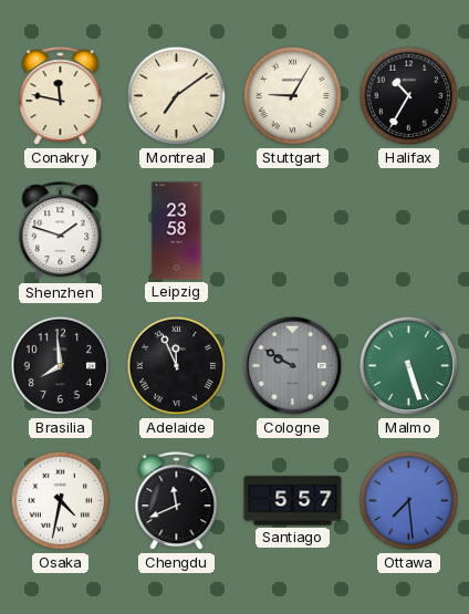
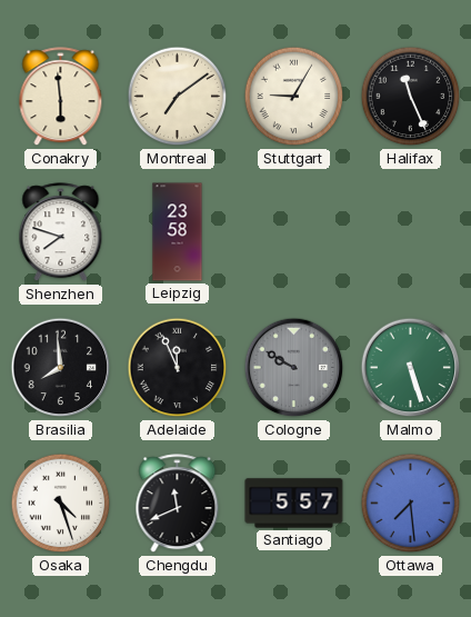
Conakry: 11:47 -> 5:59 (61, 97)
Halifax: 10:35 -> 11:26 (411, 97)
Shenzhen: 1:48 -> 7:48 (61, 232)
Osaka: 4:32 -> 4:27 (61, 504)
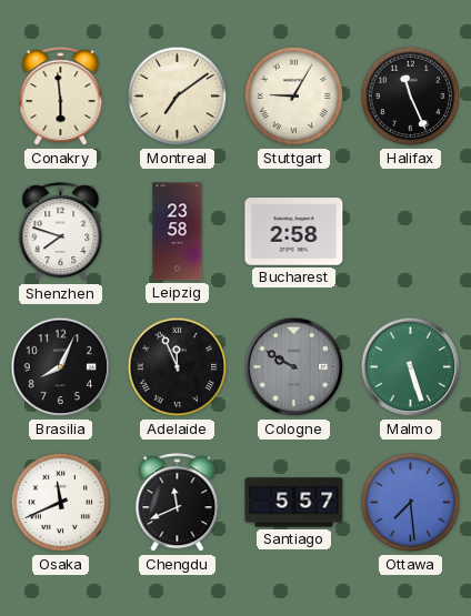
Bucharest: none -> 2:58 (294, 232)
Brasilia: 7:59 -> 8:04 (61, 367)
Osaka: 4:27 -> 11:41 (61, 503)
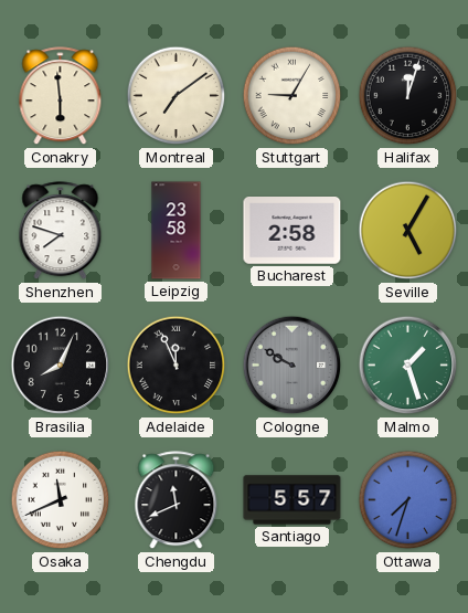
Halifax: 11:26 -> 12:03 (408, 96)
Seville: none -> 5:05 (408, 231)
Malmo: 5:27 -> 1:27 (408, 366)
Ottawa: 7:29 -> 7:33 (408, 500)
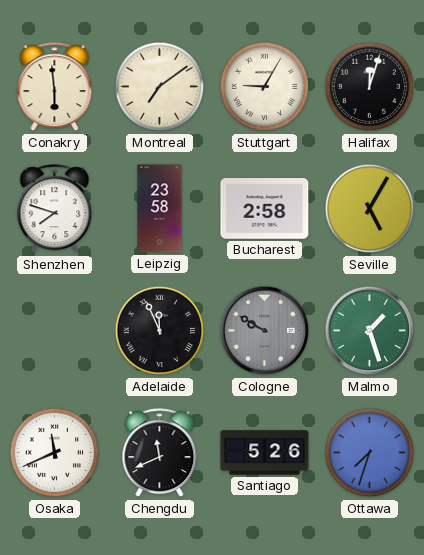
Brasilia: 8:04 -> none (61, 366)
Santiago: 5:57 -> 5:26 (265, 453)
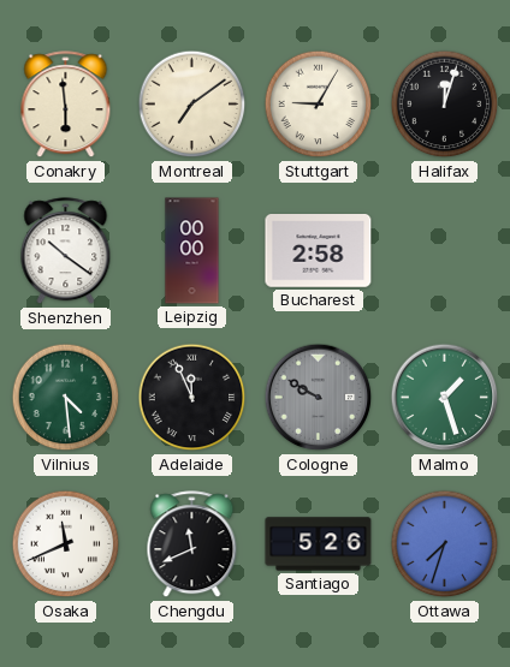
Shenzhen: 7:48 -> 10:21 (66, 251)
Leipzig: 23:58 -> 00:00 (192, 251)
Seville: 5:05 -> none (370, 209)
Vilnius: none -> 4:29 (66, 398)
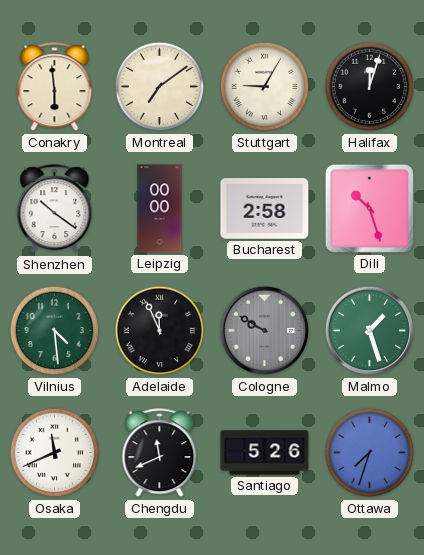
Dili: none -> 10:27 (369, 208)
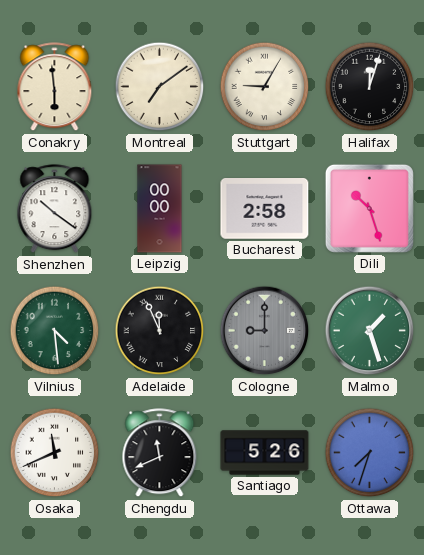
Cologne: 9:50 -> 9:00 (265, 331)
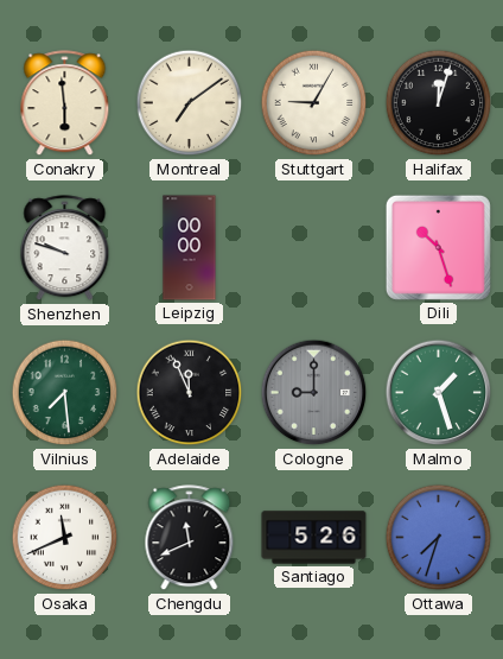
Shenzhen: 10:21 -> 9:48 (65, 248)
Bucharest: 2:58 -> none (265, 209)
Vilnius: 4:29 -> 7:29 (65, 393)
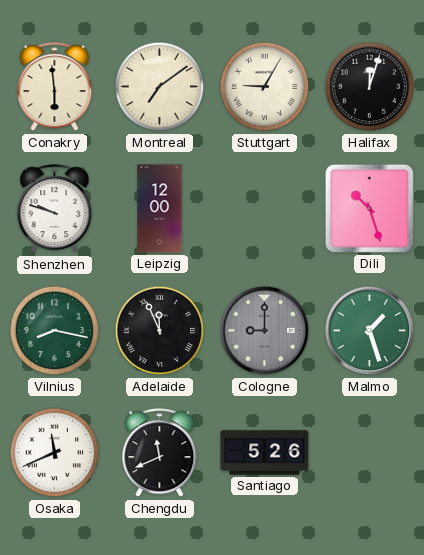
Leipzig: 00:00 -> 12:00 (160, 209)
Vilnius: 7:29 -> 8:17 (55, 331)
Ottawa: 7:33 -> none (439, 538)
